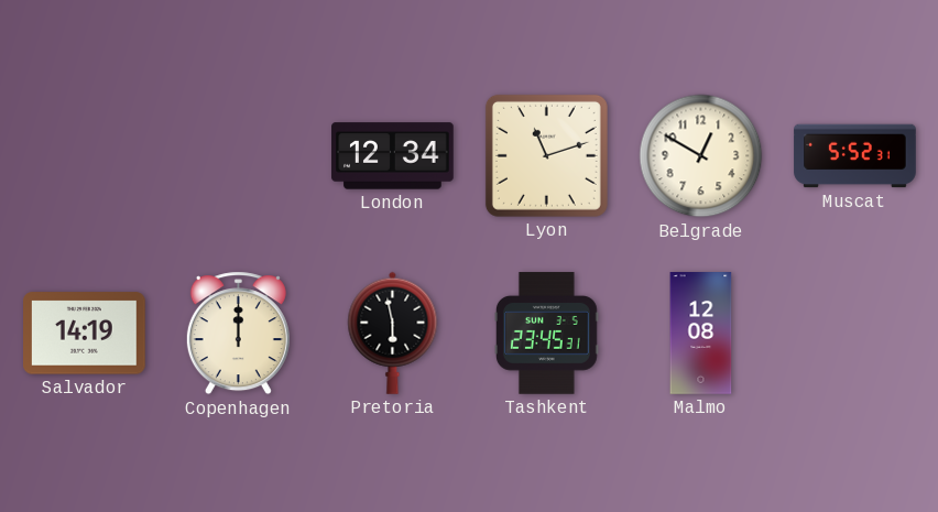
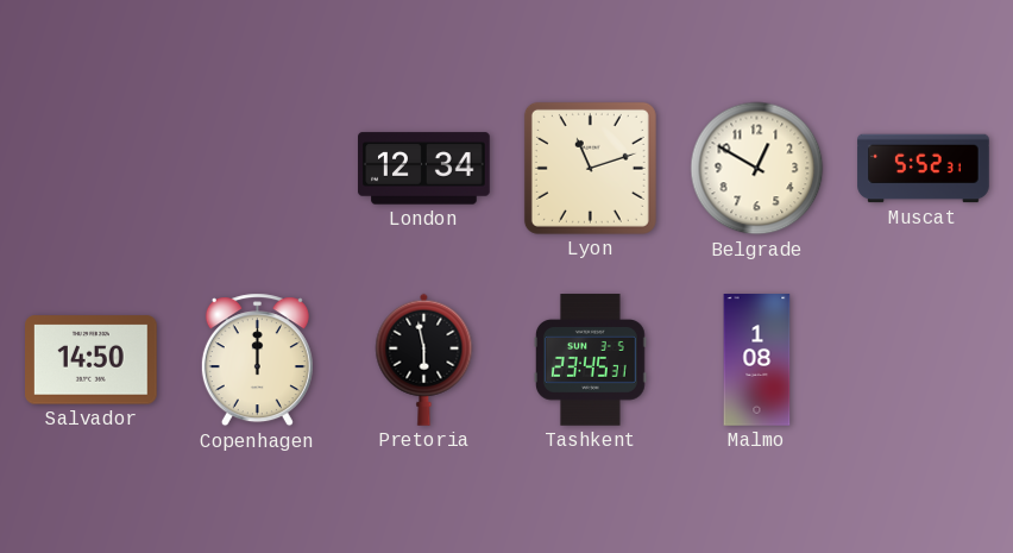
Salvador: 14:19 -> 14:50 (92, 360)
Malmo: 12:08 -> 1:08 (757, 360)
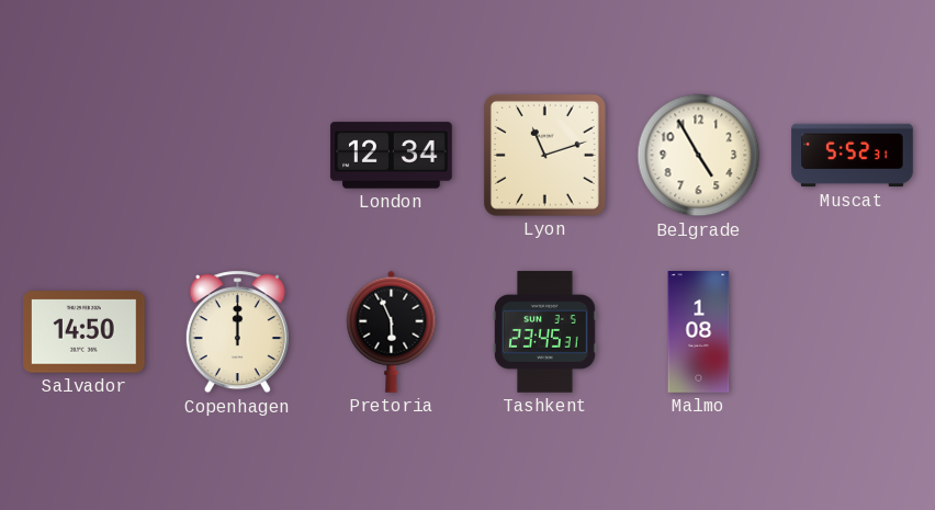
Belgrade: 12:50 -> 4:55 (699, 156)
Pretoria: 5:58 -> 5:56 (392, 331)
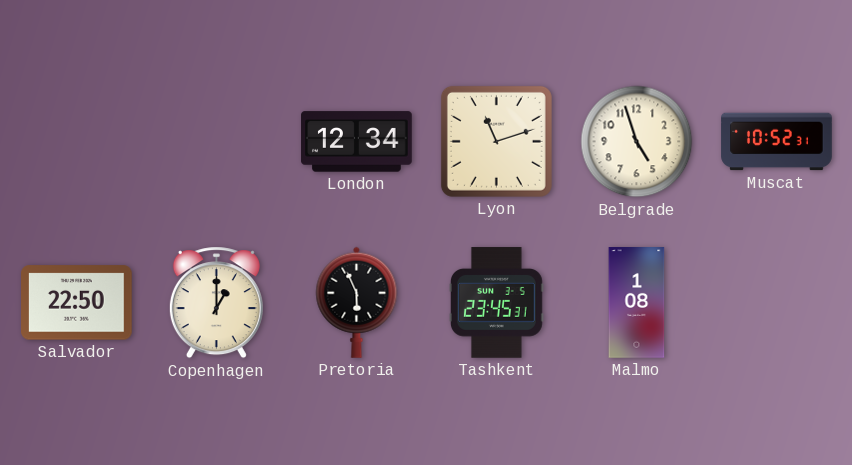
Belgrade: 4:55 -> 4:57 (637, 142)
Muscat: 5:52 -> 10:52 (777, 142)
Salvador: 14:50 -> 22:50 (77, 303)
Copenhagen: 12:00 -> 1:00 (216, 303)
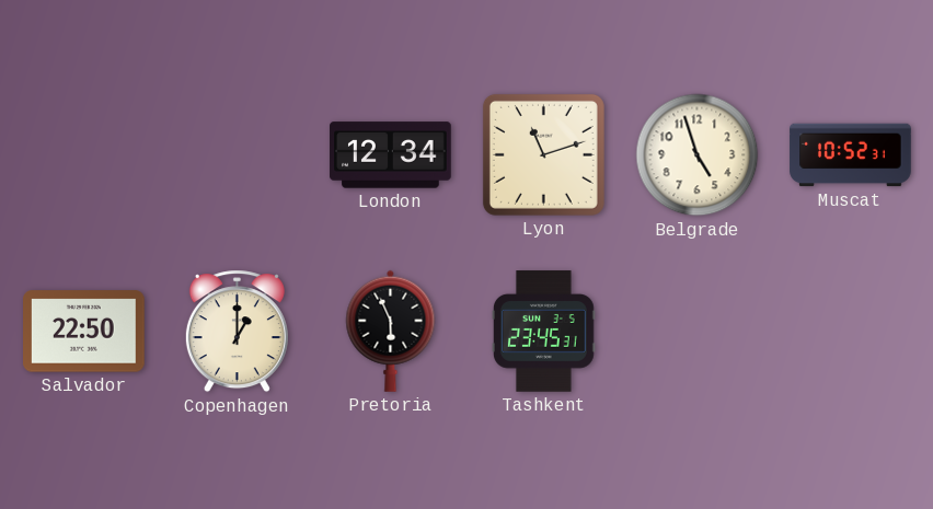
Malmo: 1:08 -> none (637, 303)
